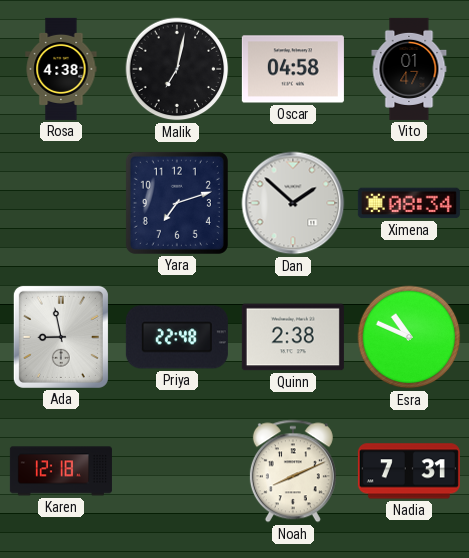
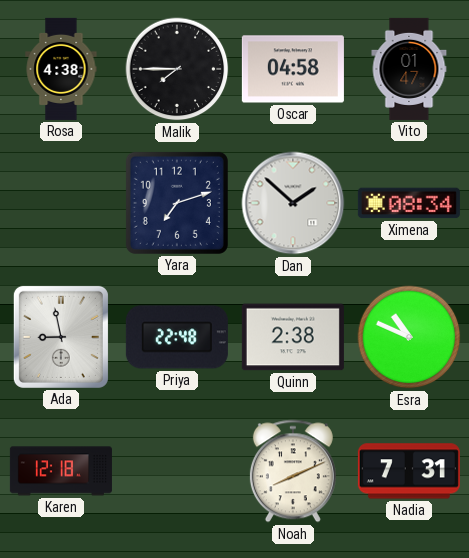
Malik: 7:02 -> 7:45 (177, 69)
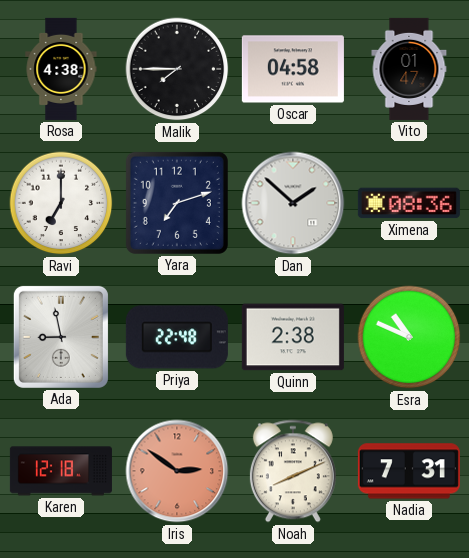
Ravi: none -> 7:00 (61, 203)
Ximena: 08:34 -> 08:36 (409, 203)
Iris: none -> 2:51 (177, 471)
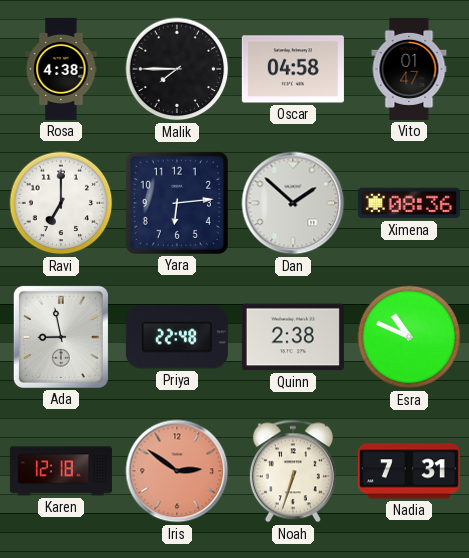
Yara: 7:12 -> 6:14 (177, 203)
Noah: 8:11 -> 6:33 (293, 471)
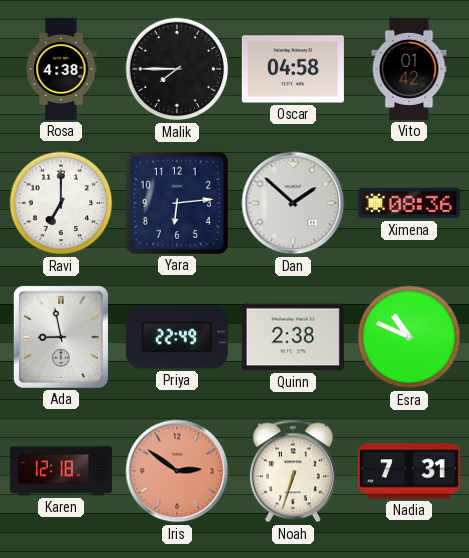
Vito: 01:47 -> 01:42 (409, 69)
Priya: 22:48 -> 22:49 (177, 337)
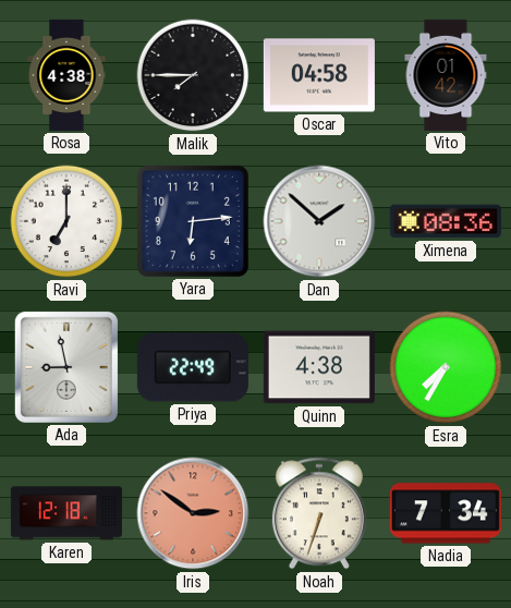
Quinn: 2:38 -> 4:38 (319, 367)
Esra: 10:49 -> 7:35 (446, 367)
Nadia: 7:31 -> 7:34 (446, 513)
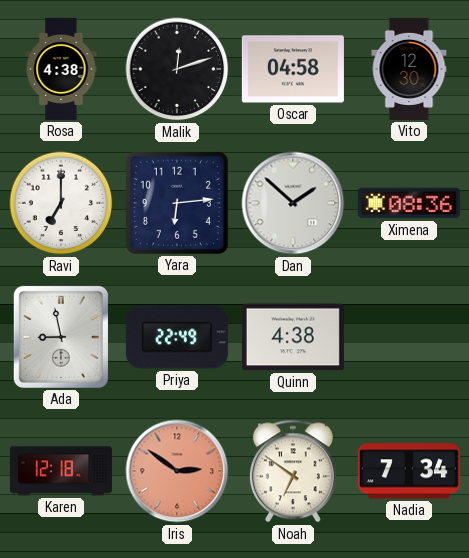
Malik: 7:45 -> 12:12 (177, 69)
Vito: 01:42 -> 12:30 (409, 69)
Esra: 7:35 -> none (446, 367)
Noah: 6:33 -> 6:51 (293, 471)
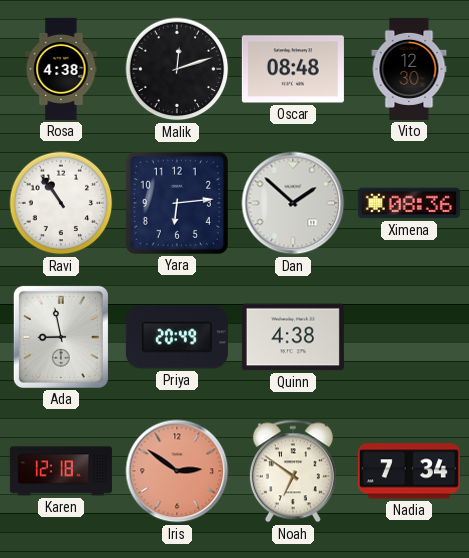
Oscar: 04:58 -> 08:48 (293, 69)
Ravi: 7:00 -> 10:54 (61, 203)
Priya: 22:49 -> 20:49 (177, 337)
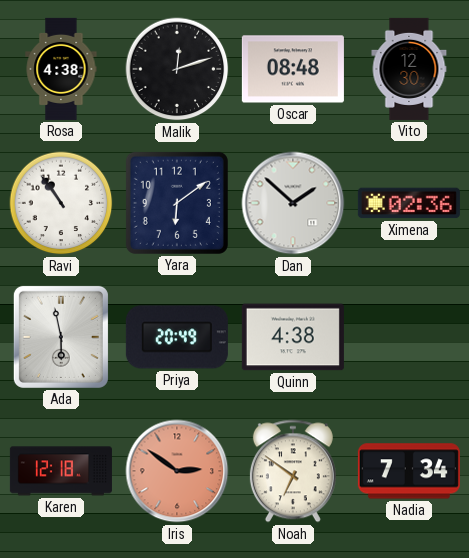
Yara: 6:14 -> 6:09 (177, 203)
Ximena: 08:36 -> 02:36 (409, 203)
Ada: 8:58 -> 5:58 (61, 337)
